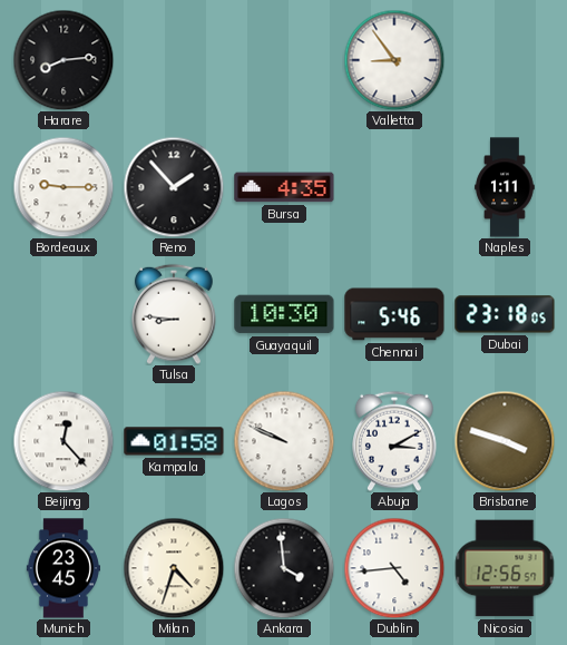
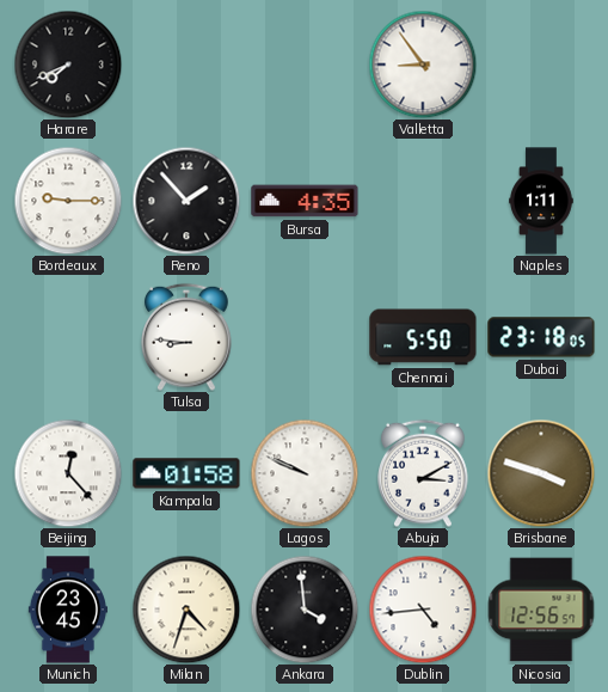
Harare: 8:14 -> 7:41 (68, 65)
Guayaquil: 10:30 -> none (284, 314)
Chennai: 5:46 -> 5:50 (423, 337)
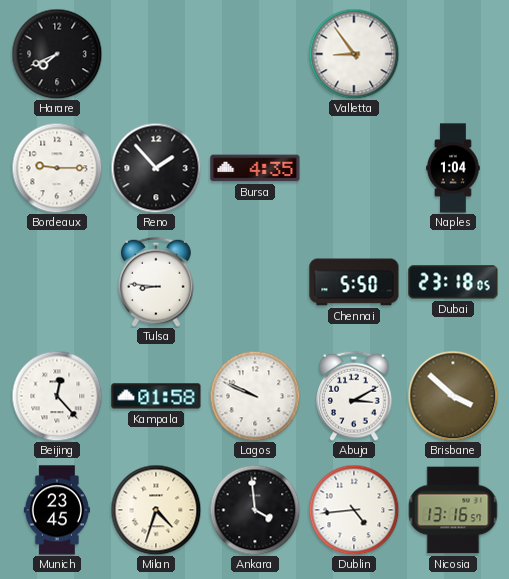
Naples: 1:11 -> 1:04 (453, 168)
Brisbane: 3:48 -> 3:52 (453, 396)
Nicosia: 12:56 -> 13:16 (453, 510)
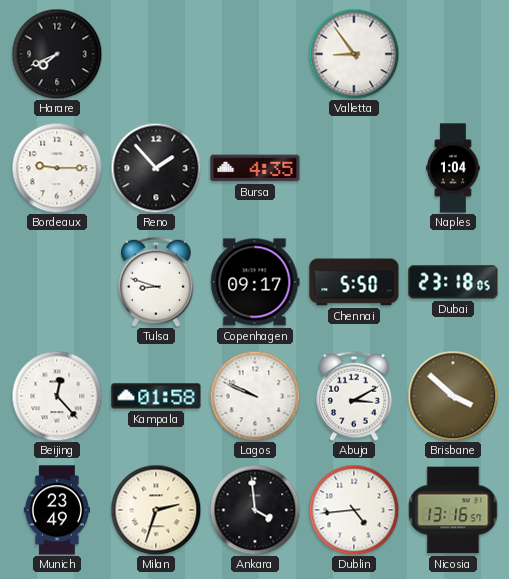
Tulsa: 8:46 -> 8:48 (156, 282)
Copenhagen: none -> 09:17 (255, 282)
Munich: 23:45 -> 23:49 (57, 510)
Milan: 4:33 -> 2:33 (156, 510)
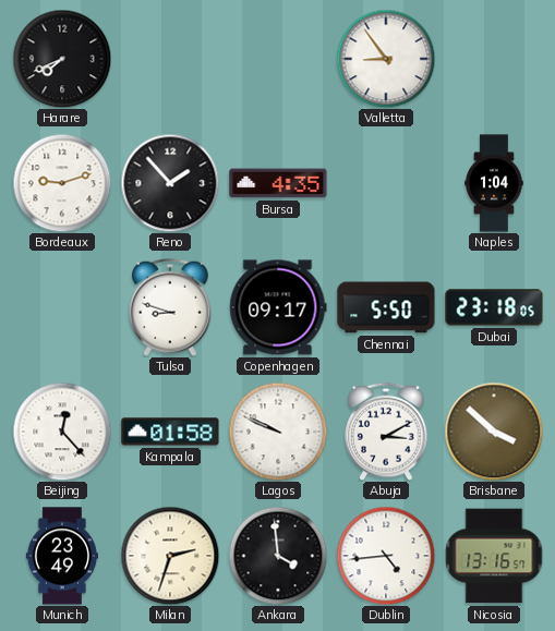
Bordeaux: 9:15 -> 9:12 (62, 183)
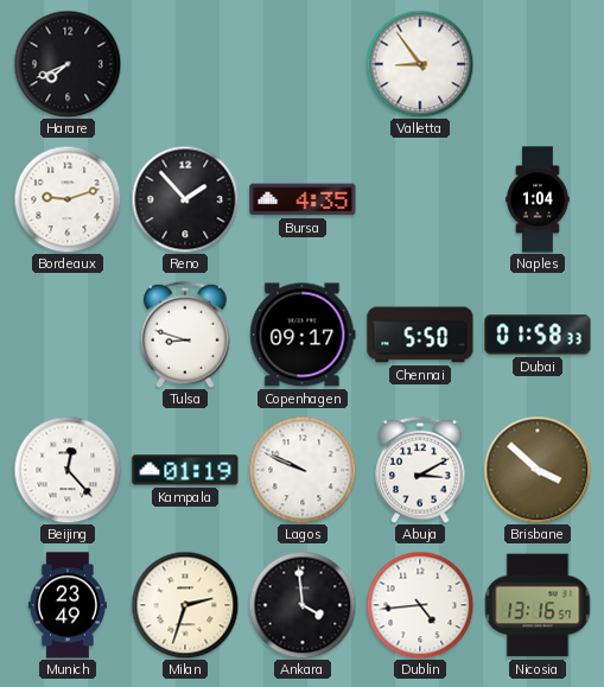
Dubai: 23:18 -> 01:58 (538, 335)
Kampala: 01:58 -> 01:19 (185, 470)
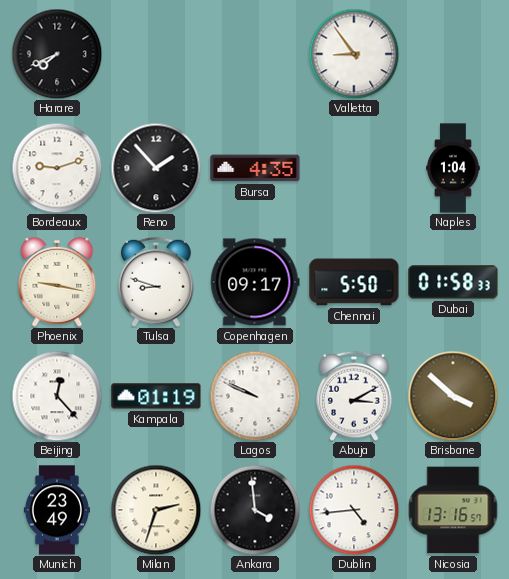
Phoenix: none -> 9:17 (57, 282)
